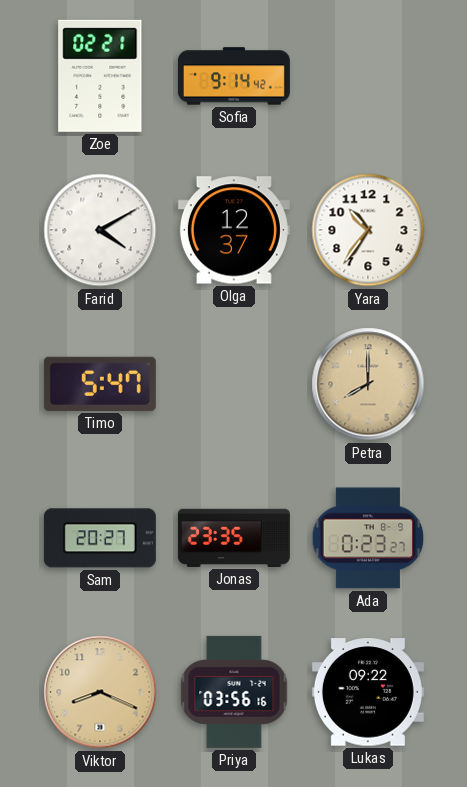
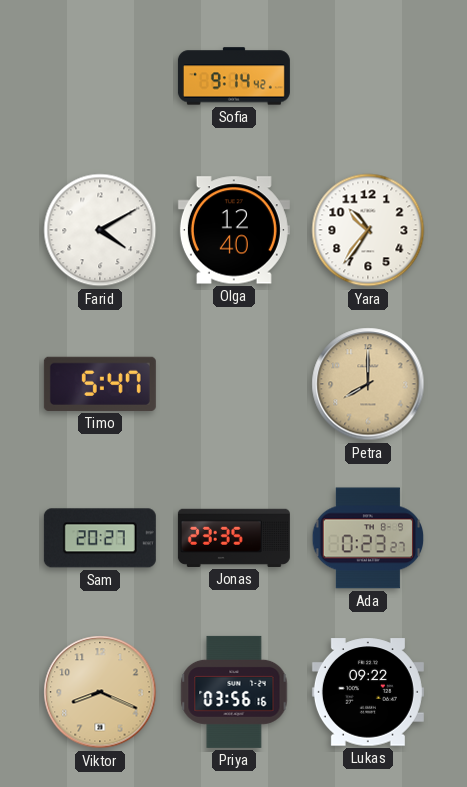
Zoe: 02:21 -> none (100, 76)
Olga: 12:37 -> 12:40 (234, 230)
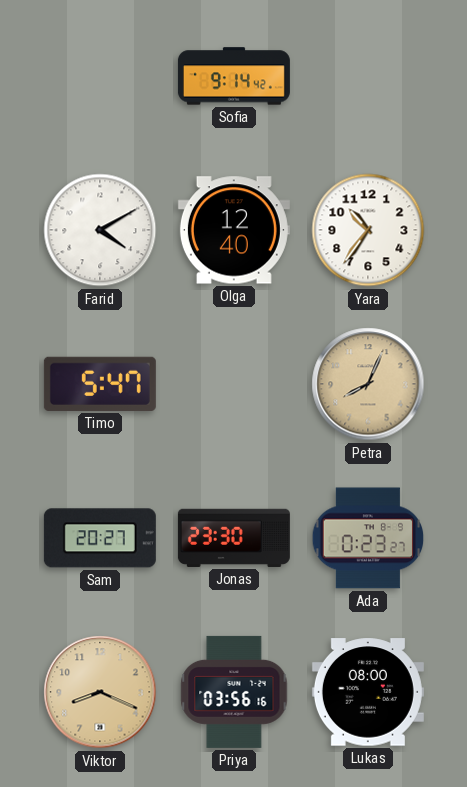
Petra: 8:00 -> 8:04 (368, 384)
Jonas: 23:35 -> 23:30 (234, 538)
Lukas: 09:22 -> 08:00 (368, 692)
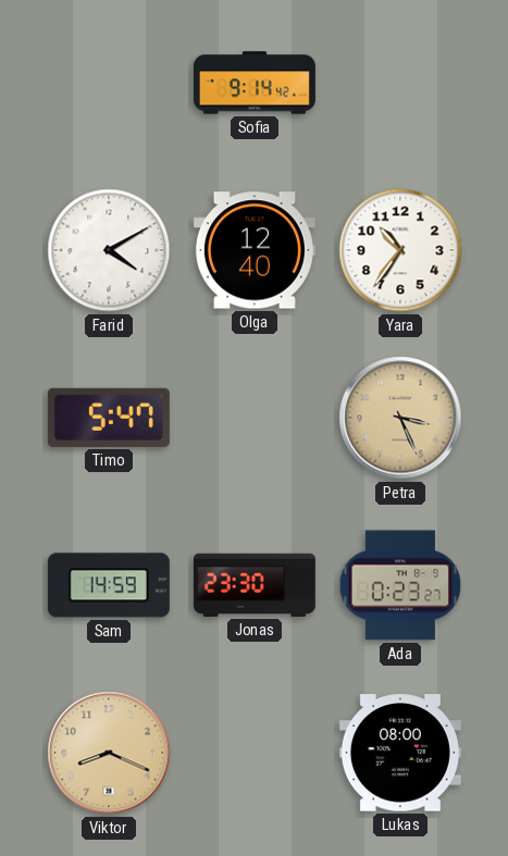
Petra: 8:04 -> 3:26 (400, 418)
Sam: 20:27 -> 14:59 (109, 585)
Priya: 03:56 -> none (234, 692)
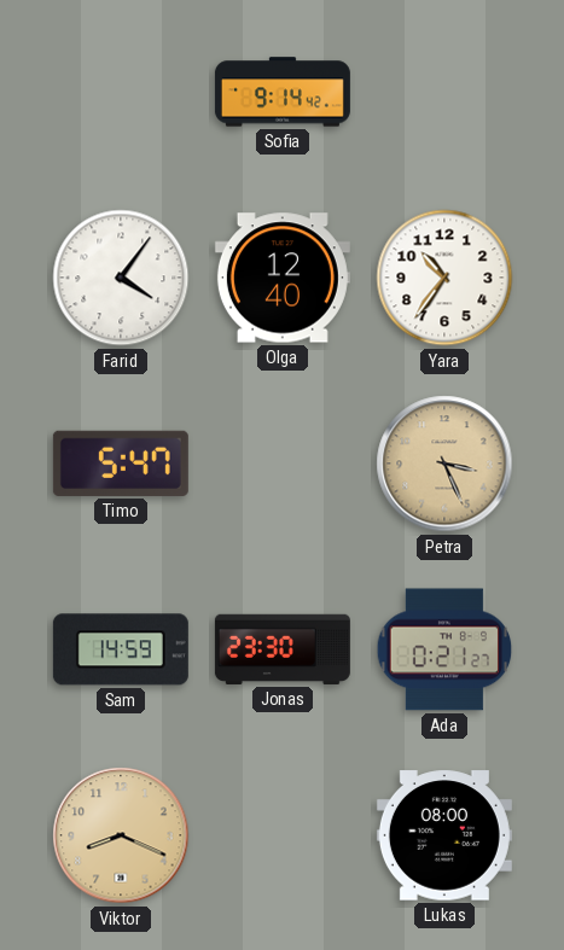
Farid: 4:10 -> 4:06 (121, 278)
Ada: 0:23 -> 0:21 (444, 649)
